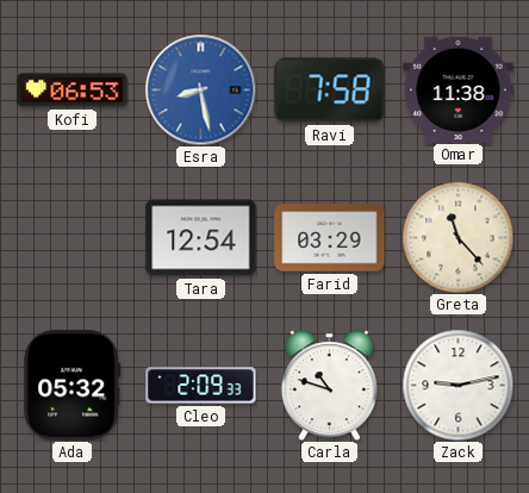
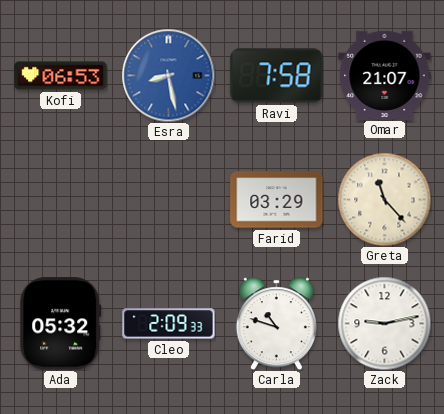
Omar: 11:38 -> 21:07 (385, 75)
Tara: 12:54 -> none (201, 238)
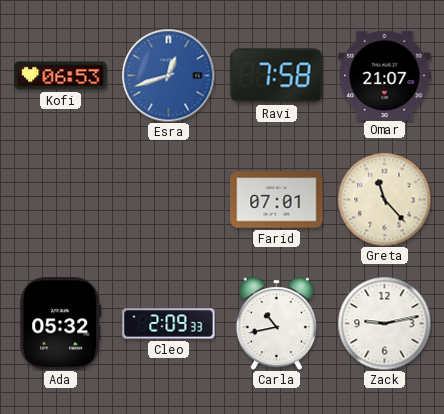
Esra: 8:28 -> 12:42 (168, 75)
Farid: 03:29 -> 07:01 (277, 200)
Carla: 10:48 -> 10:43 (276, 323)
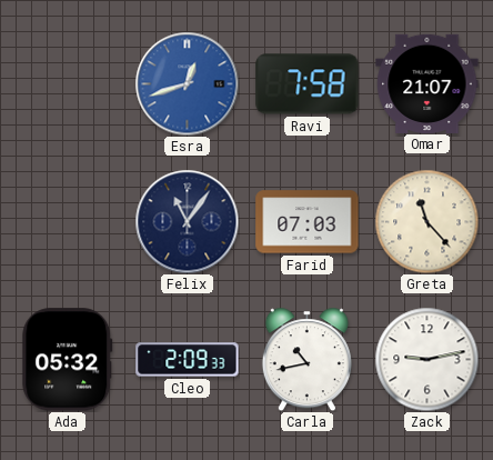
Kofi: 06:53 -> none (61, 76)
Felix: none -> 11:06 (187, 221)
Farid: 07:01 -> 07:03 (308, 222)
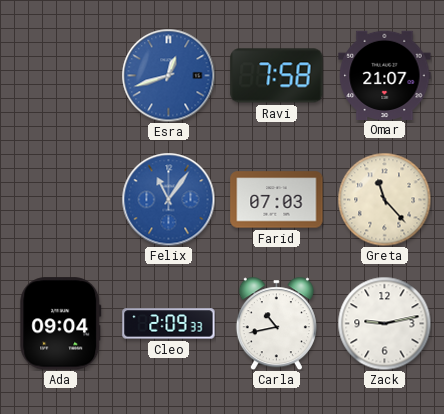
Felix dial: navy -> blue (168, 199)
Ada: 05:32 -> 09:04 (61, 324)
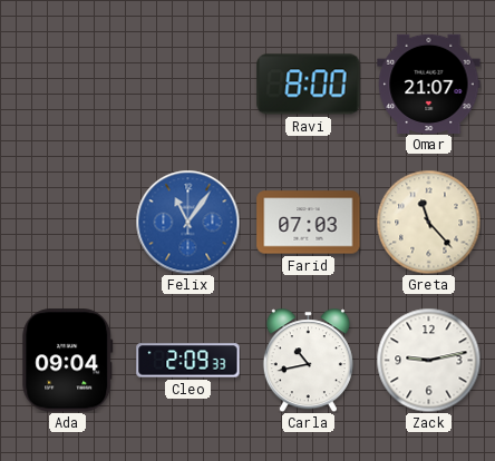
Esra: 12:42 -> none (168, 75)
Ravi: 7:58 -> 8:00 (309, 85)
